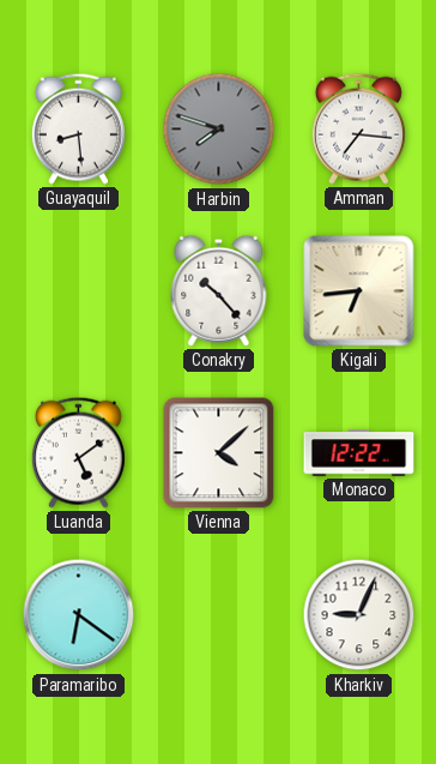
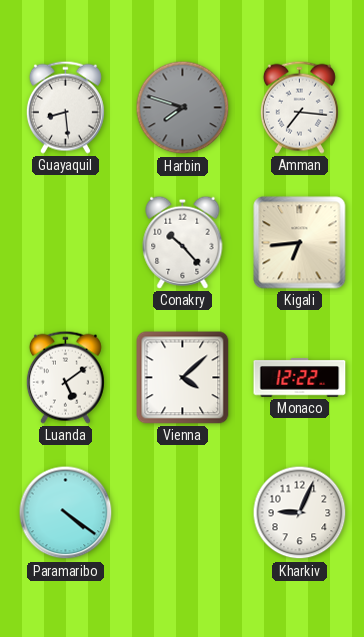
Paramaribo: 6:21 -> 4:21 (66, 513)
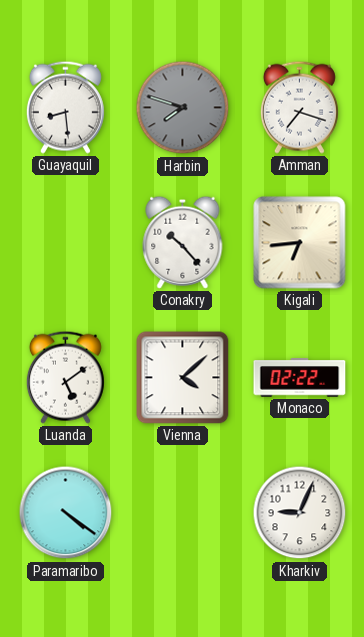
Amman: 7:16 -> 7:18 (299, 107)
Monaco: 12:22 -> 02:22 (300, 378)
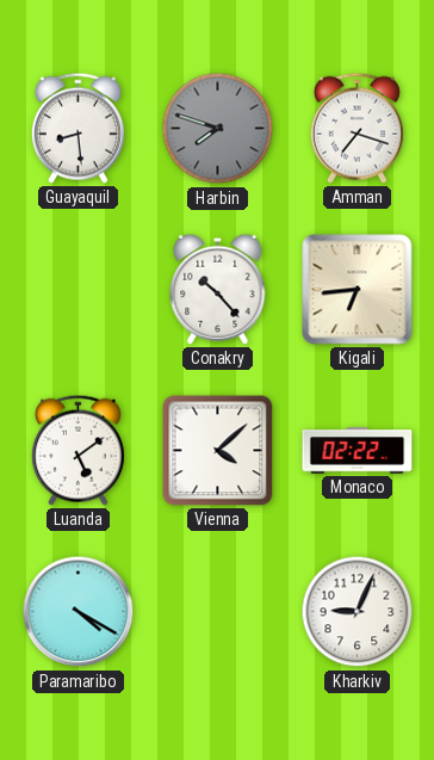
Paramaribo: 4:21 -> 4:20 (79, 612)
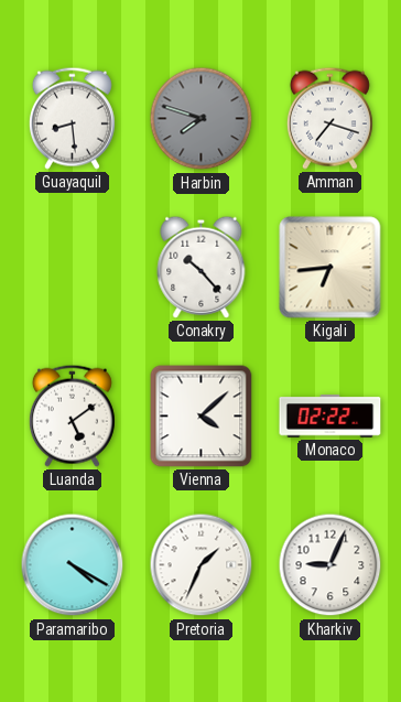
Pretoria: none -> 1:34 (202, 565)
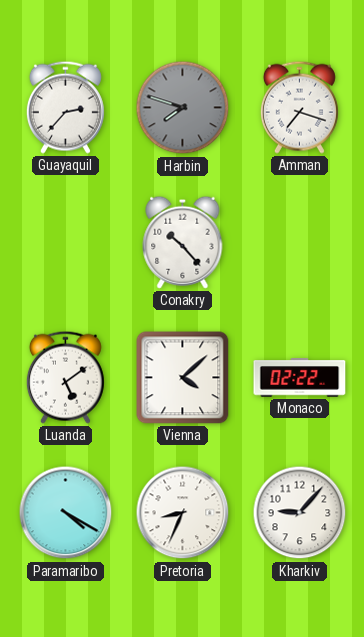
Guayaquil: 8:29 -> 2:37 (65, 107)
Kigali: 6:44 -> none (330, 268)
Pretoria: 1:34 -> 8:34 (183, 513)
Kharkiv: 9:04 -> 9:07 (300, 513)
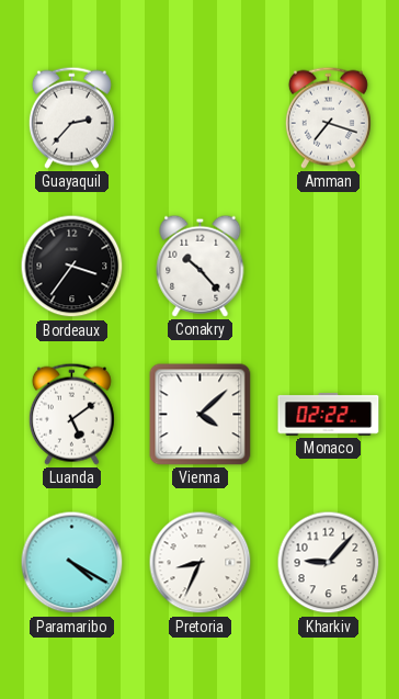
Harbin: 7:48 -> none (183, 108)
Bordeaux: none -> 3:36 (72, 267)
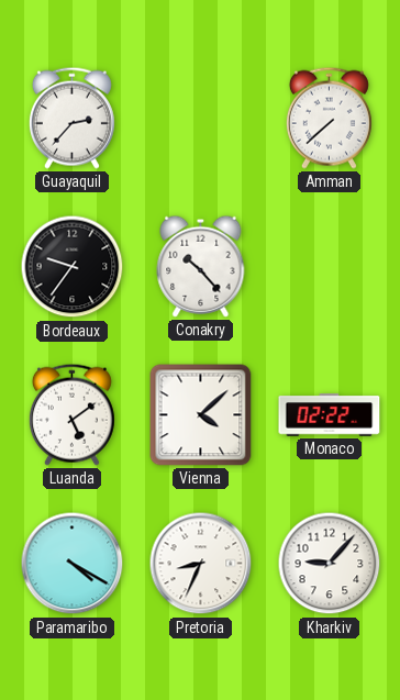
Amman: 7:18 -> 7:38 (329, 118)
Bordeaux: 3:36 -> 9:36 (73, 267)
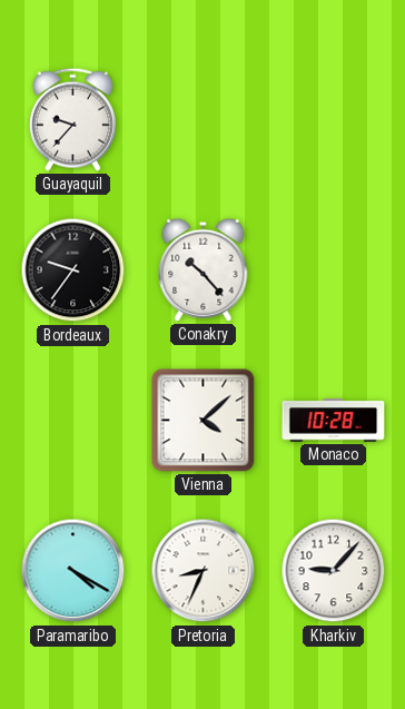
Guayaquil: 2:37 -> 9:37 (72, 119)
Amman: 7:38 -> none (329, 118)
Luanda: 5:09 -> none (71, 414)
Monaco: 02:22 -> 10:28 (334, 421)
